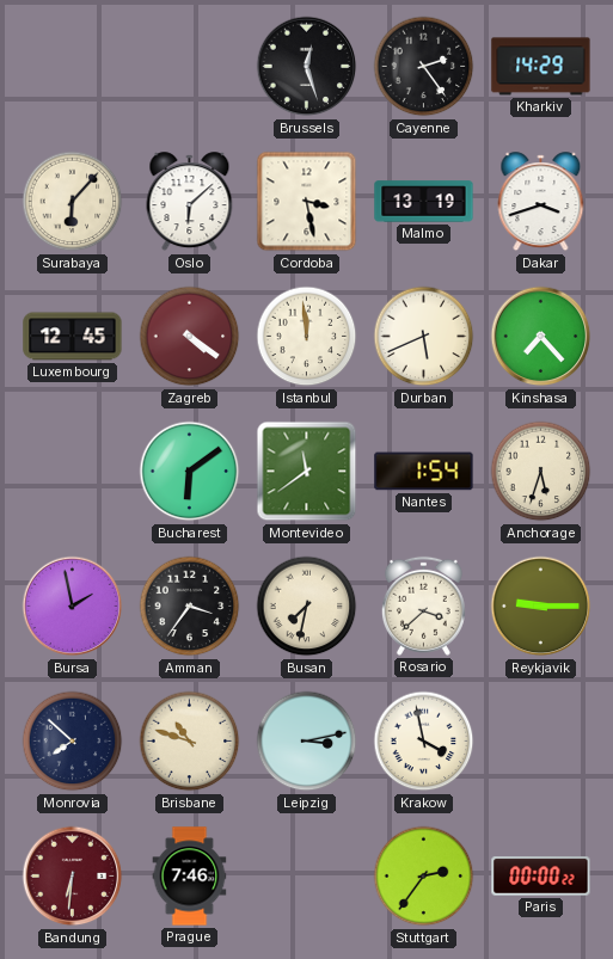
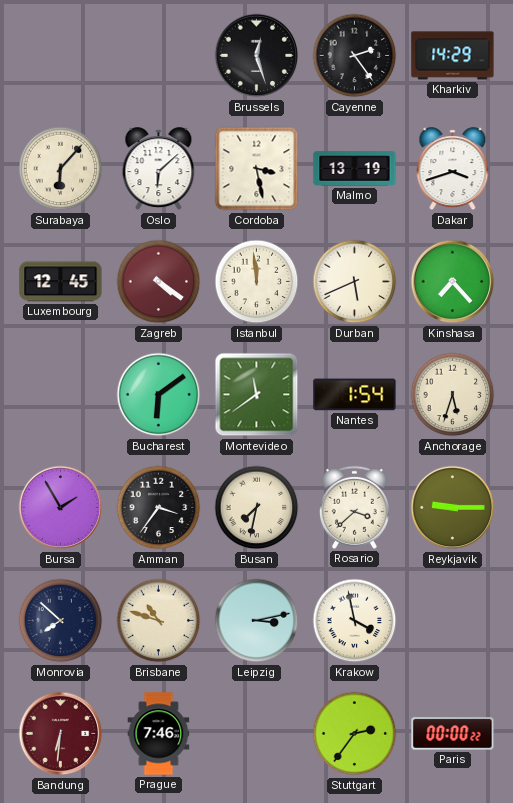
Bursa: 1:58 -> 1:55 (61, 508)
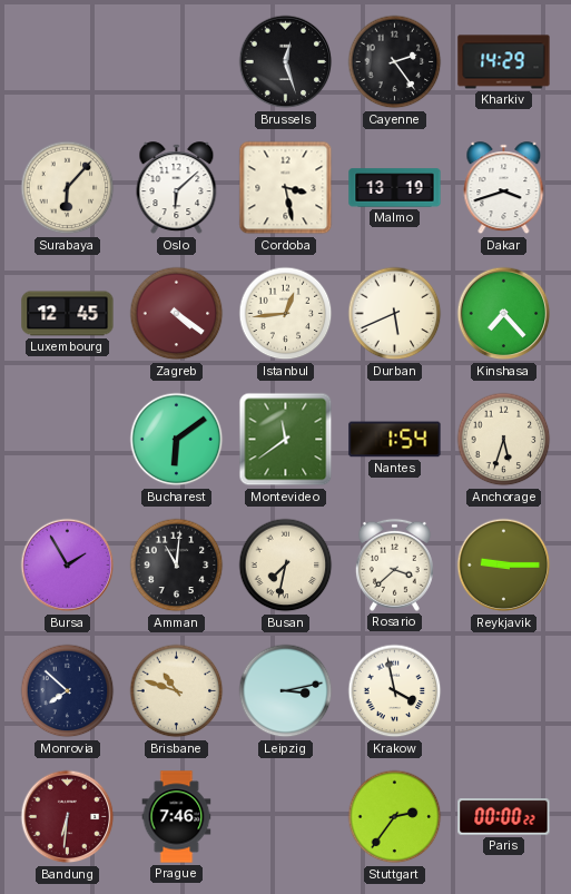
Istanbul: 11:59 -> 12:44 (286, 314)
Amman: 3:36 -> 11:01 (177, 566)
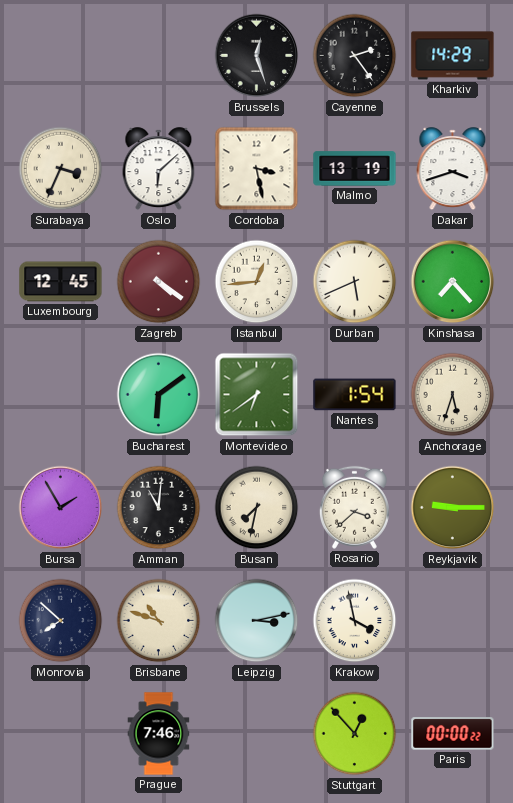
Surabaya: 6:07 -> 3:34 (61, 169)
Montevideo: 11:39 -> 6:39 (257, 395)
Bandung: 6:31 -> none (68, 817)
Stuttgart: 2:36 -> 12:53 (355, 734)
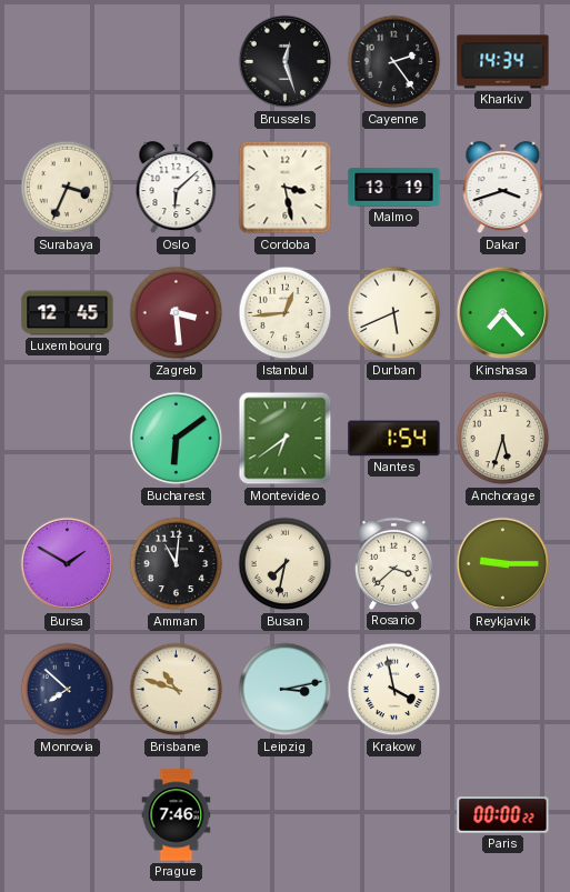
Kharkiv: 14:29 -> 14:34 (503, 62)
Zagreb: 4:21 -> 3:29 (177, 313)
Bursa: 1:55 -> 1:50 (68, 564)
Stuttgart: 12:53 -> none (355, 734)
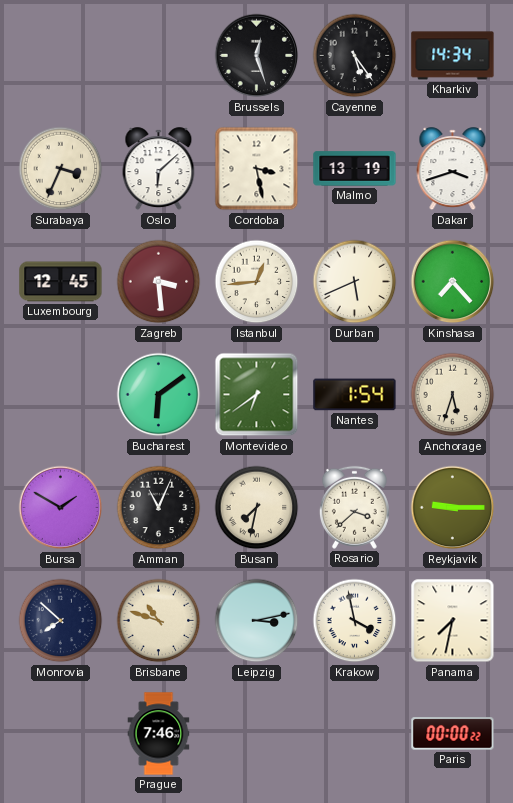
Cayenne: 2:24 -> 5:24 (355, 56)
Amman: 11:01 -> 11:04 (159, 508)
Panama: none -> 7:32 (453, 621)
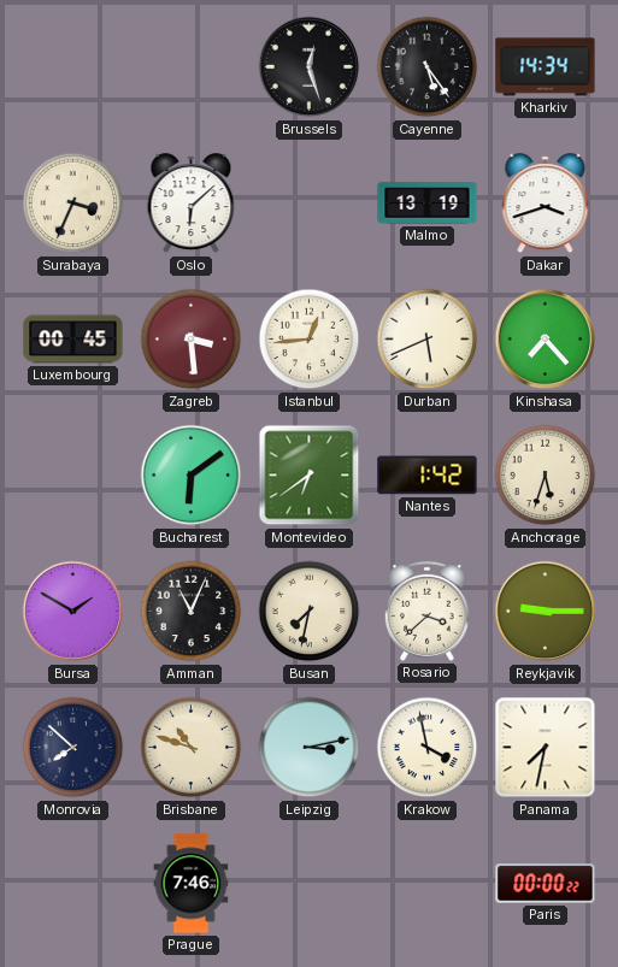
Cordoba: 3:28 -> none (257, 169)
Luxembourg: 12:45 -> 00:45 (73, 340)
Nantes: 1:54 -> 1:42 (428, 476)
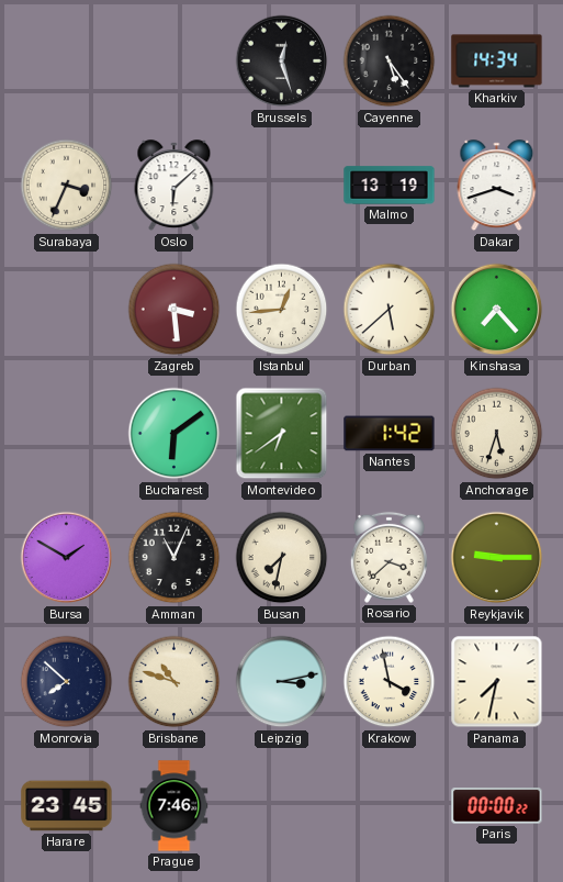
Luxembourg: 00:45 -> none (73, 340)
Durban: 5:41 -> 5:38 (390, 310)
Harare: none -> 23:45 (67, 806)
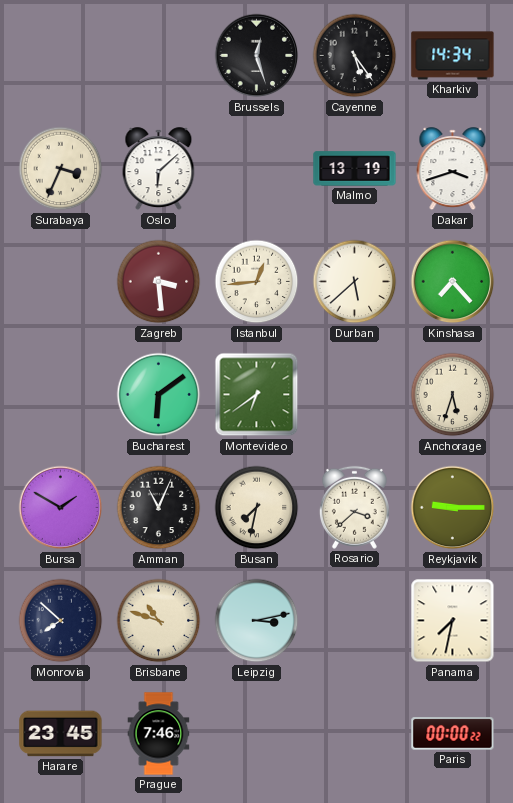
Nantes: 1:42 -> none (390, 434)
Krakow: 3:58 -> none (390, 682)
